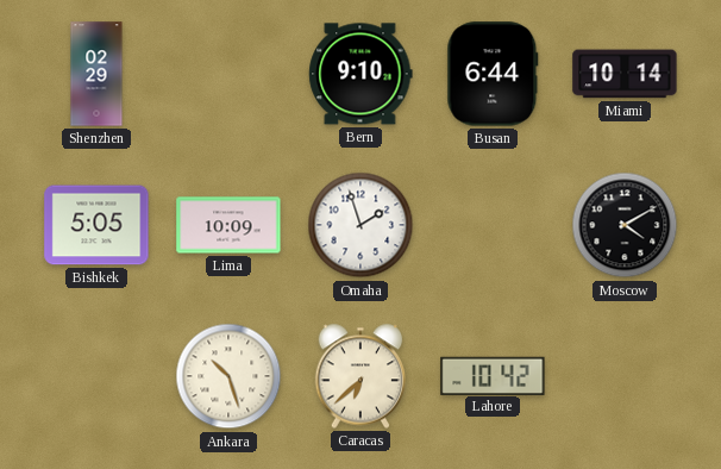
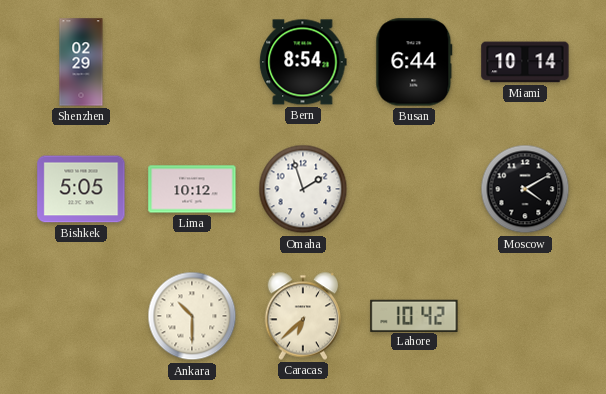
Bern: 9:10 -> 8:54 (303, 62)
Lima: 10:09 -> 10:12 (192, 189)
Ankara: 10:27 -> 10:30 (192, 316)
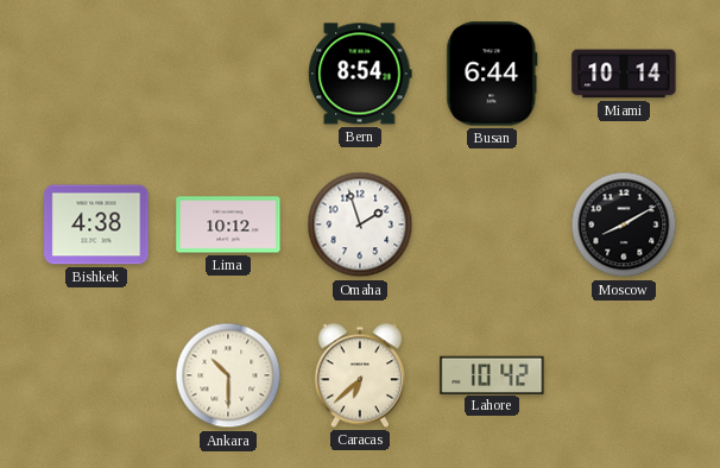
Shenzhen: 02:29 -> none (81, 62)
Bishkek: 5:05 -> 4:38 (96, 224)
Moscow: 4:10 -> 8:10 (624, 224)
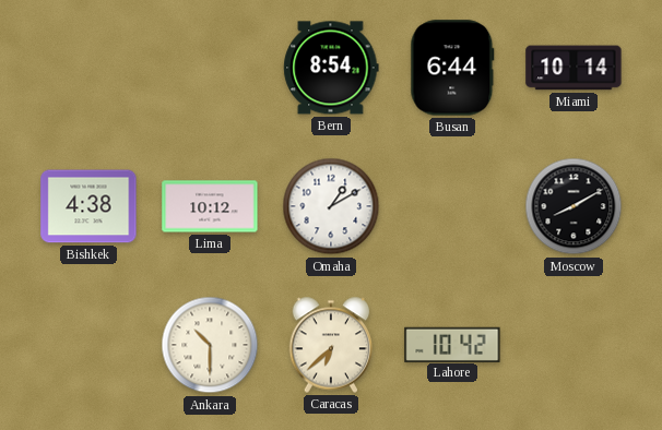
Omaha: 1:57 -> 1:10 (331, 206)
